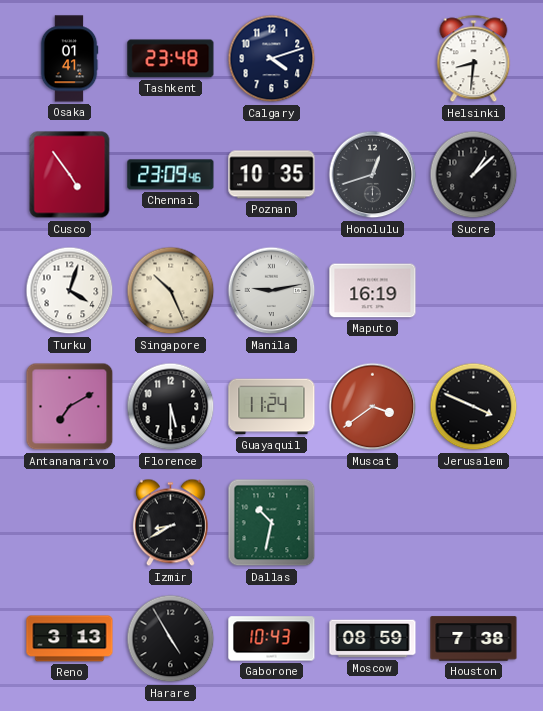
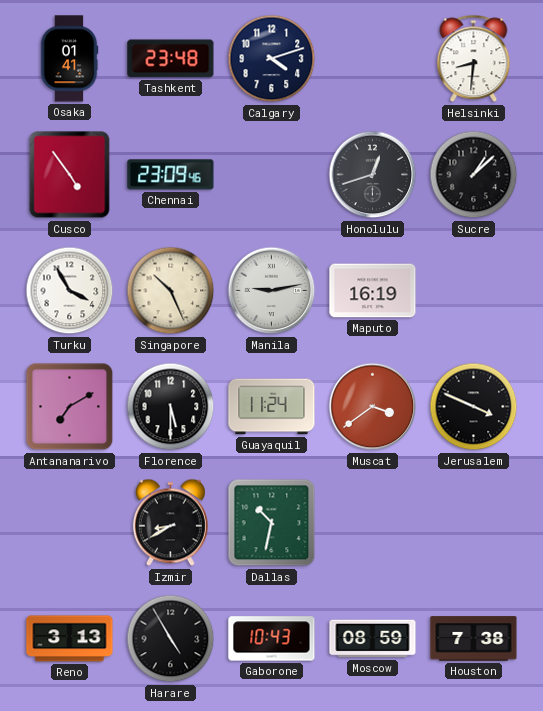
Poznan: 10:35 -> none (272, 175)
Turku: 4:03 -> 3:55 (70, 291)
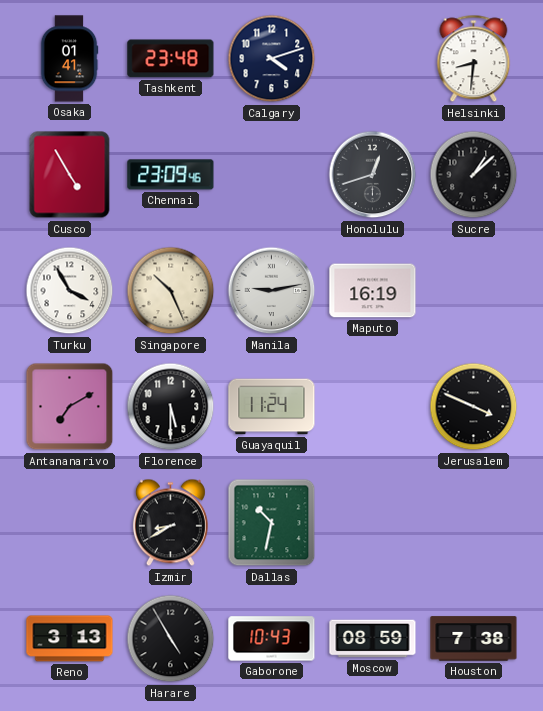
Cusco: 4:54 -> 4:55 (70, 175)
Muscat: 3:39 -> none (373, 407)
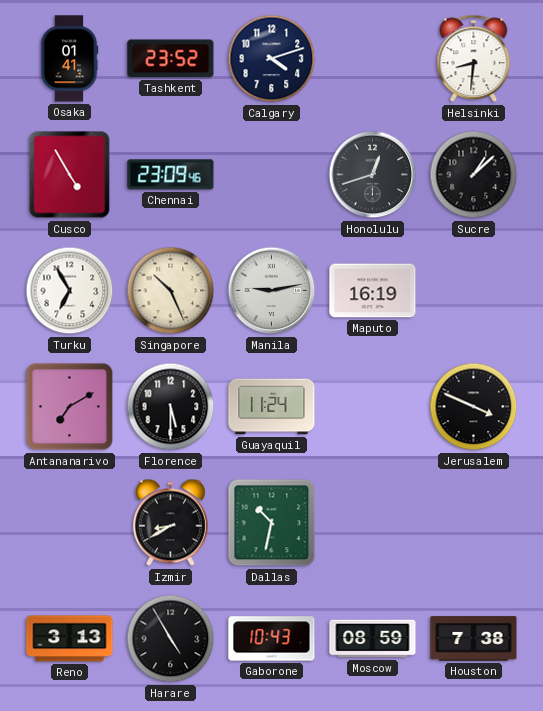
Tashkent: 23:48 -> 23:52 (171, 59)
Turku: 3:55 -> 6:55 (70, 291)
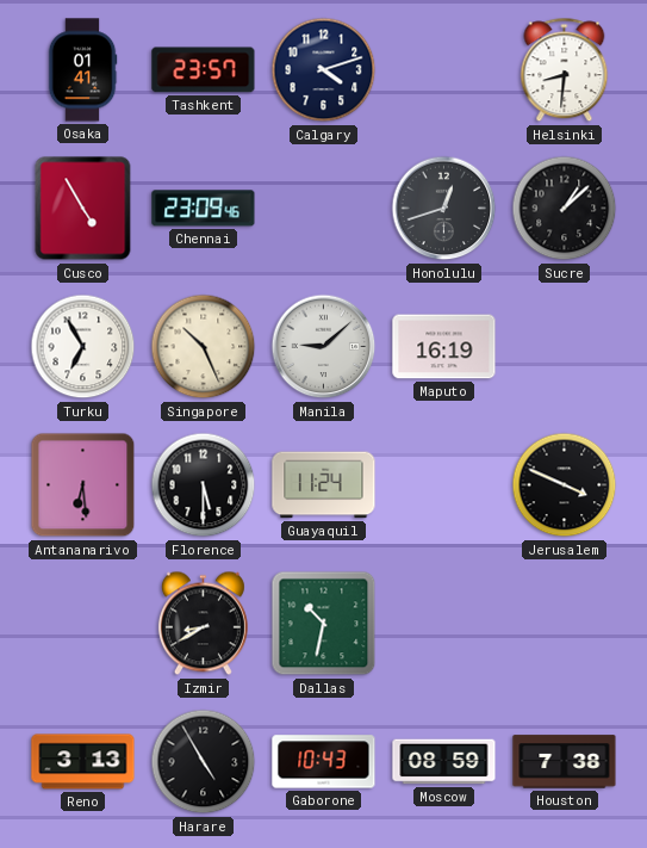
Tashkent: 23:52 -> 23:57 (204, 70)
Manila: 9:13 -> 9:08 (324, 347)
Antananarivo: 7:10 -> 6:29 (83, 485)
